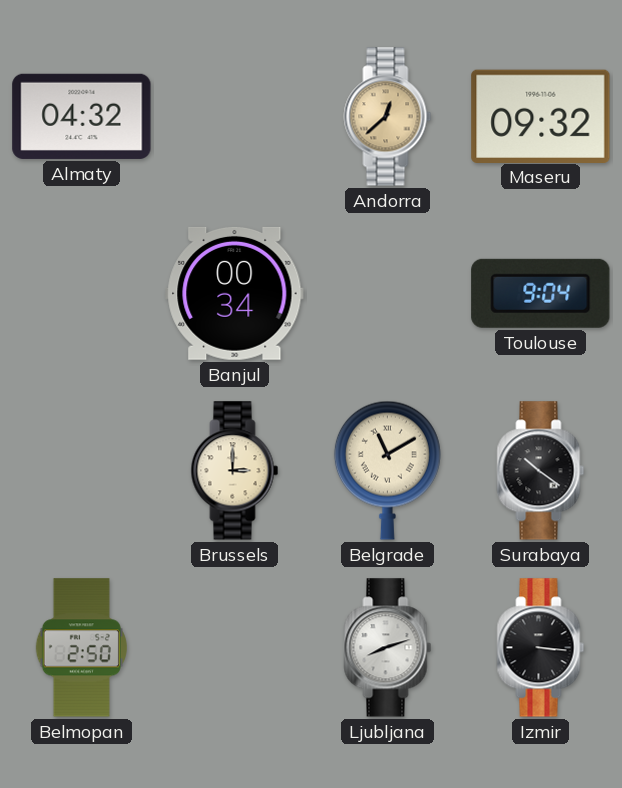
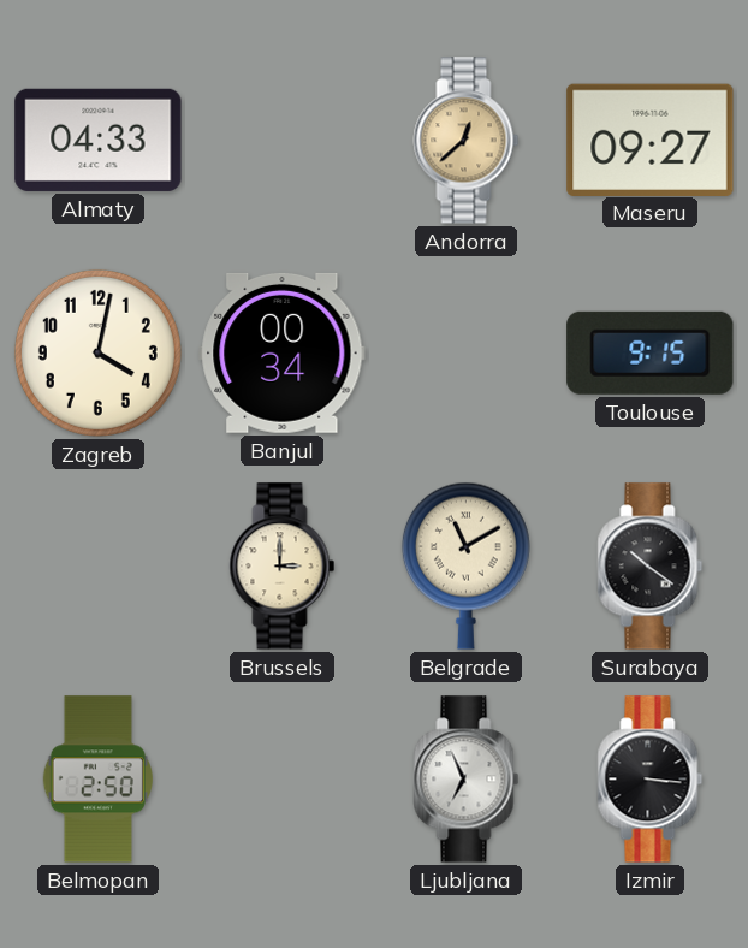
Almaty: 04:32 -> 04:33 (99, 140)
Maseru: 09:32 -> 09:27 (651, 140)
Zagreb: none -> 4:02 (97, 352)
Toulouse: 9:04 -> 9:15 (651, 352)
Ljubljana: 8:12 -> 6:56 (467, 780)
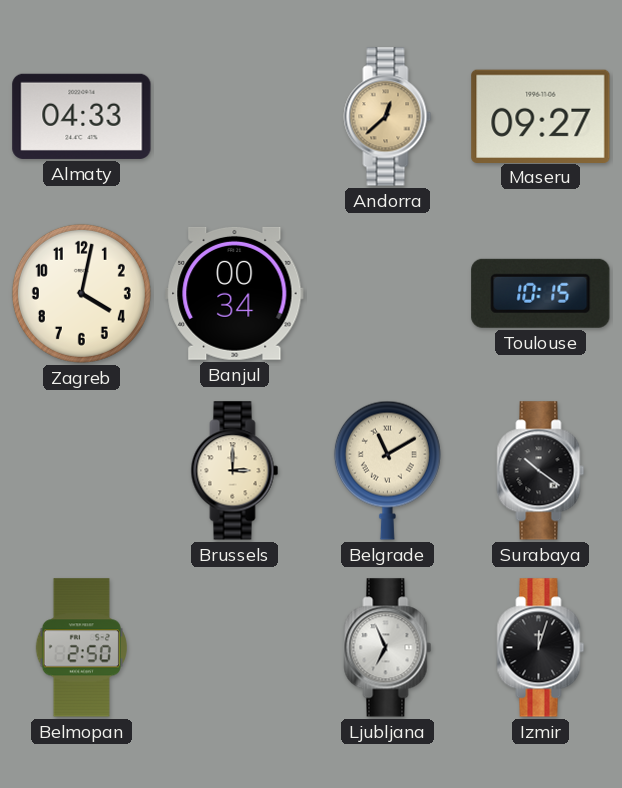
Toulouse: 9:15 -> 10:15 (541, 293)
Izmir: 3:16 -> 12:03 (541, 648)
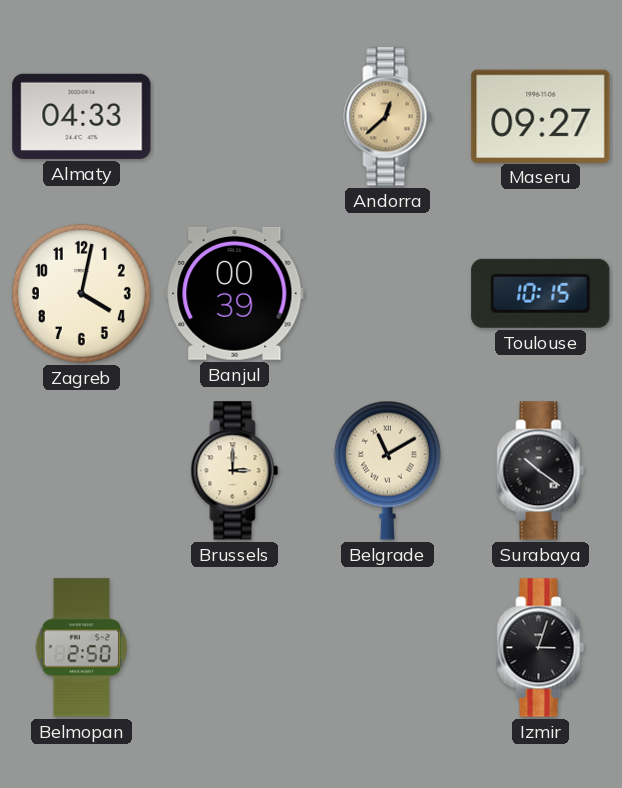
Banjul: 00:34 -> 00:39 (235, 293)
Ljubljana: 6:56 -> none (388, 648)
Izmir: 12:03 -> 3:03 (541, 648)
